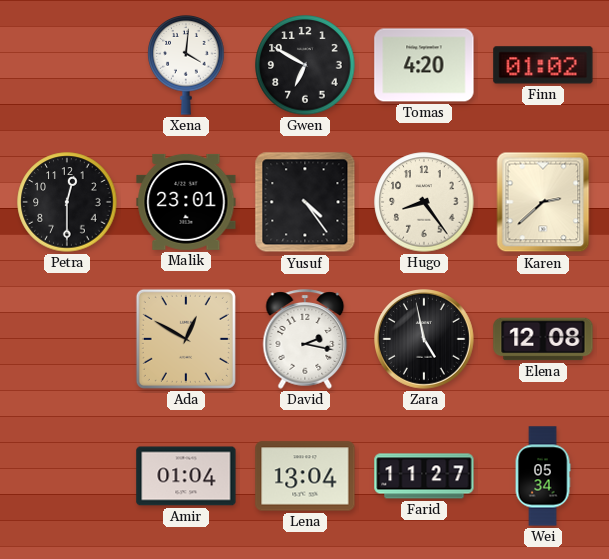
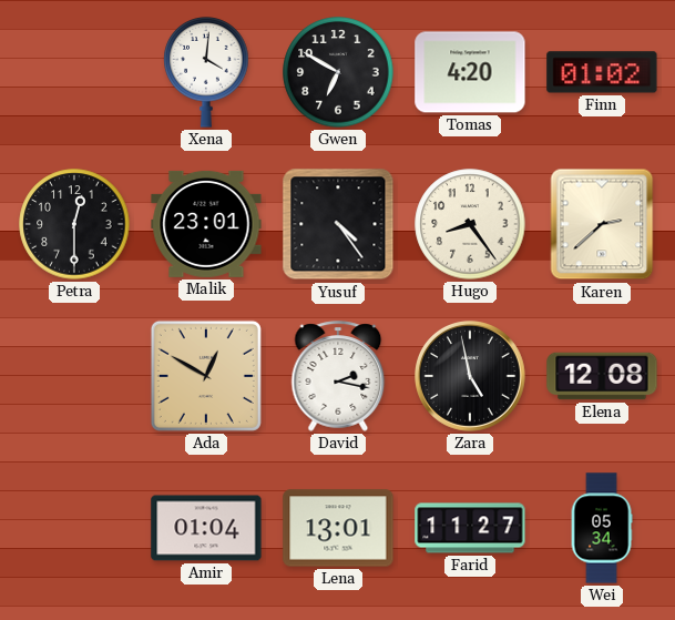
Lena: 13:04 -> 13:01 (338, 528)
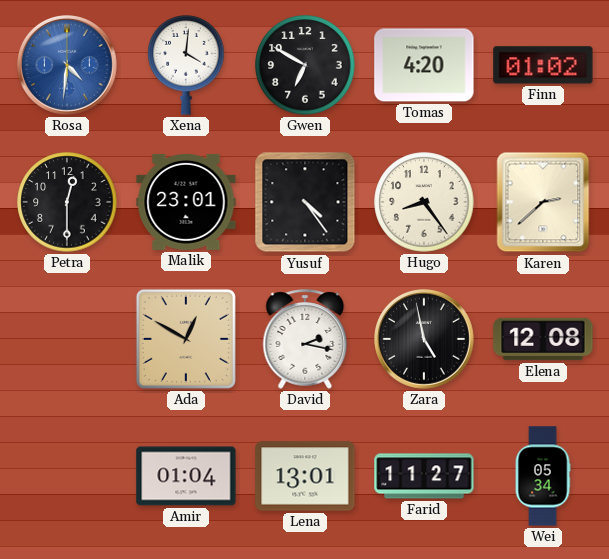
Rosa: none -> 4:31 (68, 66)
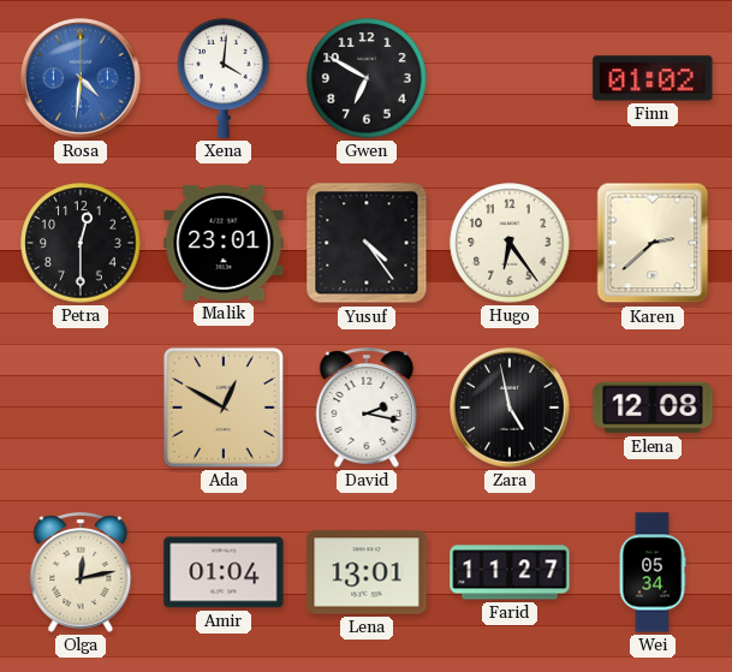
Tomas: 4:20 -> none (424, 65)
Hugo: 8:24 -> 6:24 (510, 243)
Olga: none -> 12:13 (81, 572)
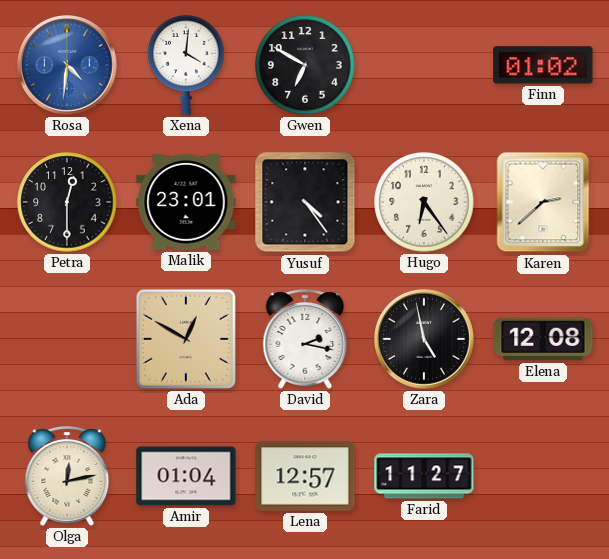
Lena: 13:01 -> 12:57 (305, 476)
Wei: 05:34 -> none (653, 572)
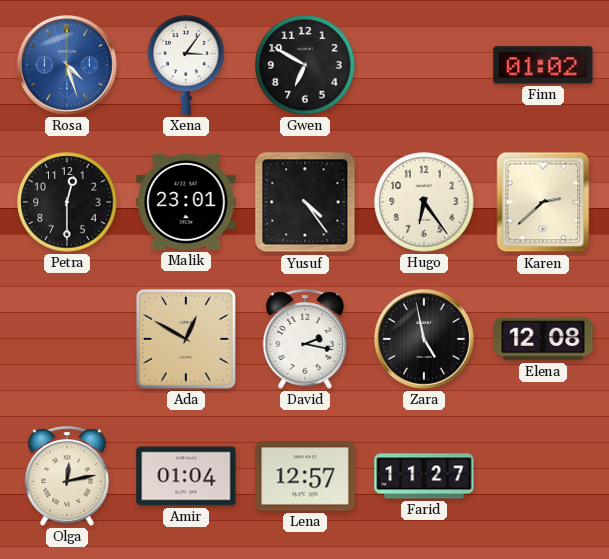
Rosa: 4:31 -> 4:27 (68, 66)
Xena: 4:01 -> 3:06 (186, 66)
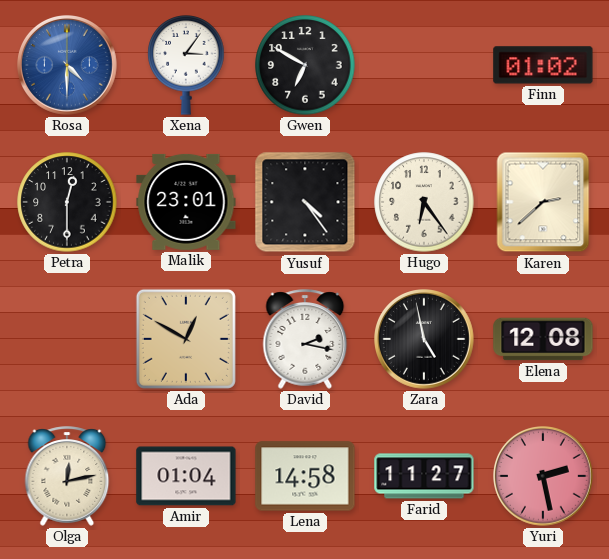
Rosa: 4:27 -> 4:30 (68, 66)
Lena: 12:57 -> 14:58 (305, 476)
Yuri: none -> 2:28 (544, 477)
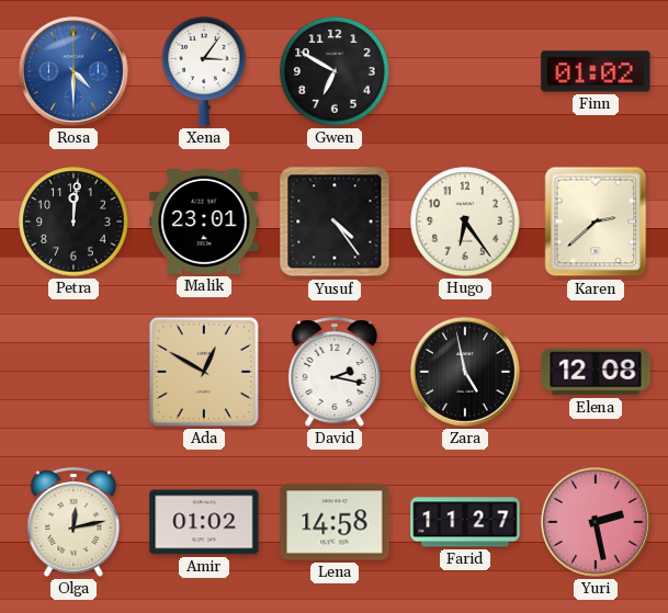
Petra: 12:30 -> 12:01 (73, 222)
Amir: 01:04 -> 01:02 (204, 522)
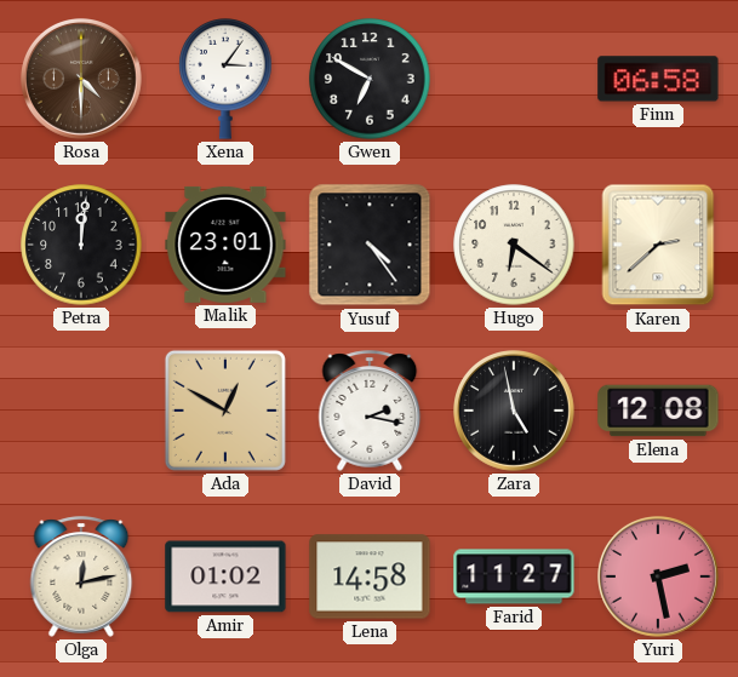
Rosa dial: blue -> brown (82, 80)
Finn: 01:02 -> 06:58 (658, 79)
Hugo: 6:24 -> 6:21 (514, 245)
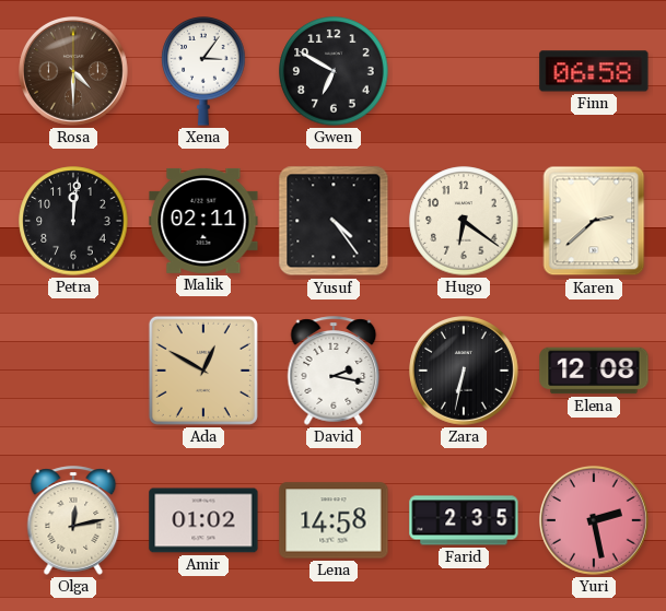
Malik: 23:01 -> 02:11 (203, 221)
Zara: 4:58 -> 6:32 (465, 372)
Farid: 11:27 -> 2:35 (464, 520)
